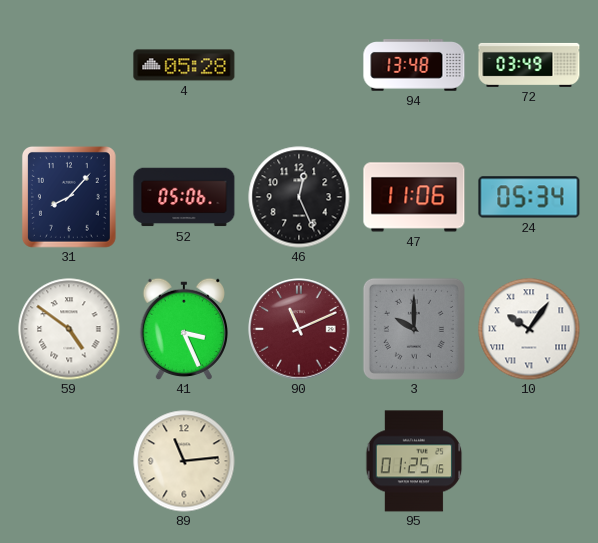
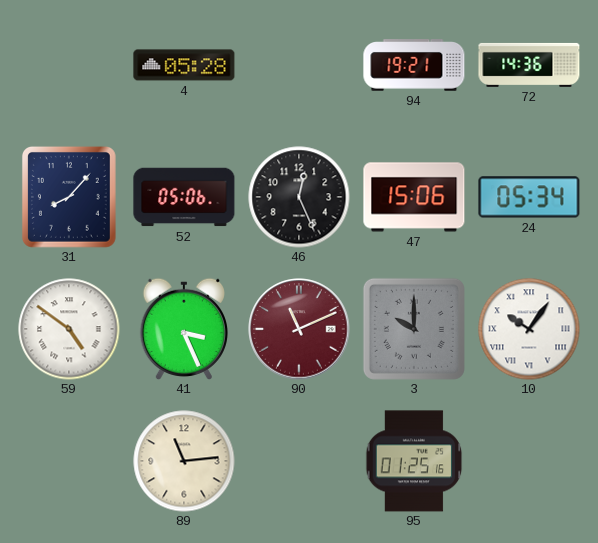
94: 13:48 -> 19:21 (414, 65)
72: 03:49 -> 14:36 (529, 65)
47: 11:06 -> 15:06 (414, 197)
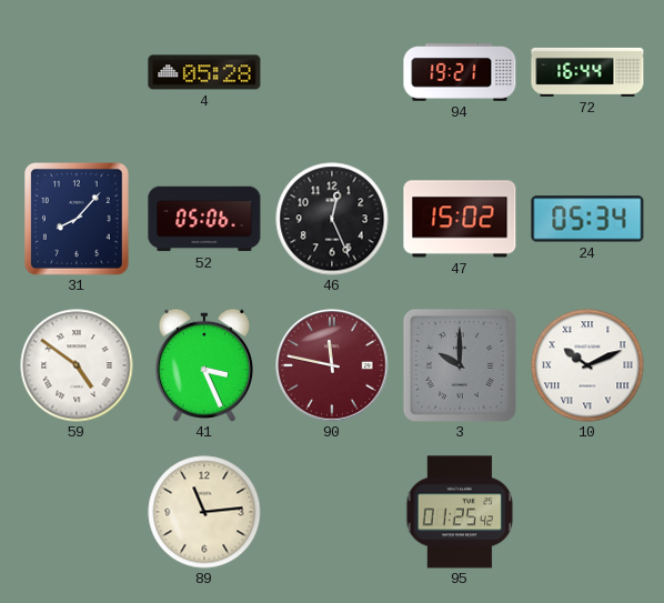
72: 14:36 -> 16:44 (587, 72)
47: 15:06 -> 15:02 (460, 219)
90: 11:11 -> 11:47 (332, 365)
10: 10:06 -> 10:11 (587, 365)
95: 01:25:16 -> 01:25:42 (460, 512)
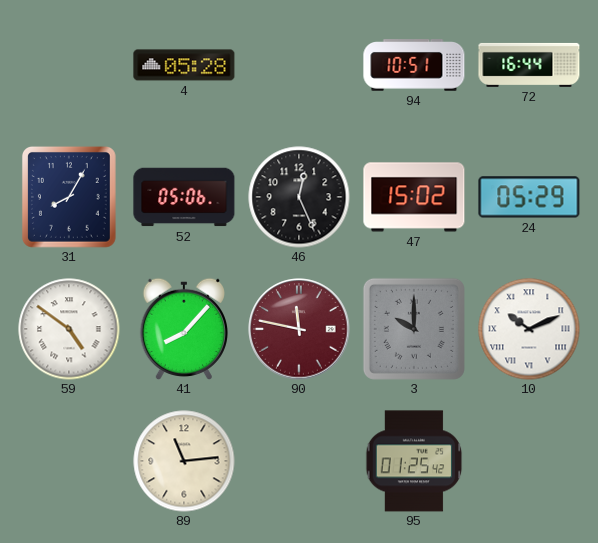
94: 19:21 -> 10:51 (414, 65)
31: 8:07 -> 8:05 (69, 197)
24: 05:34 -> 05:29 (529, 197)
41: 3:26 -> 8:07 (184, 328)
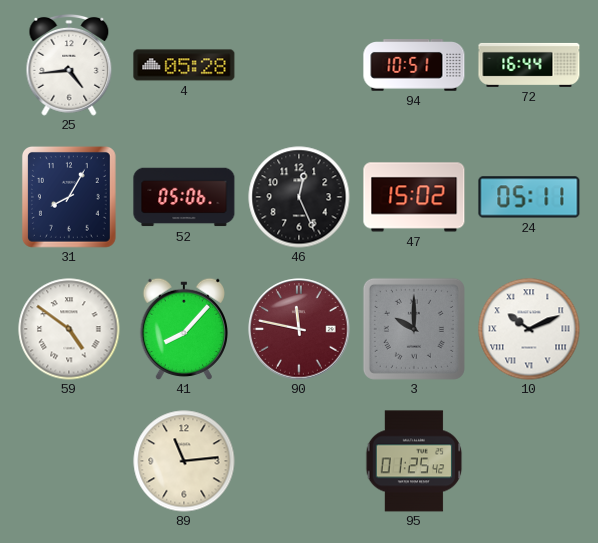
25: none -> 4:44 (69, 65)
24: 05:29 -> 05:11 (529, 197)
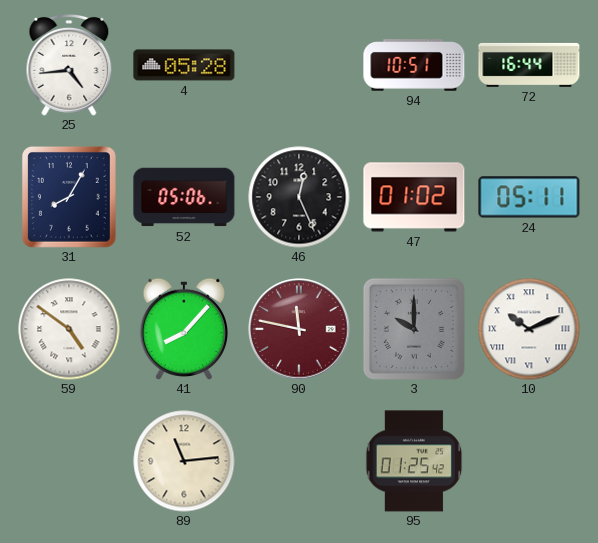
47: 15:02 -> 01:02 (414, 197)
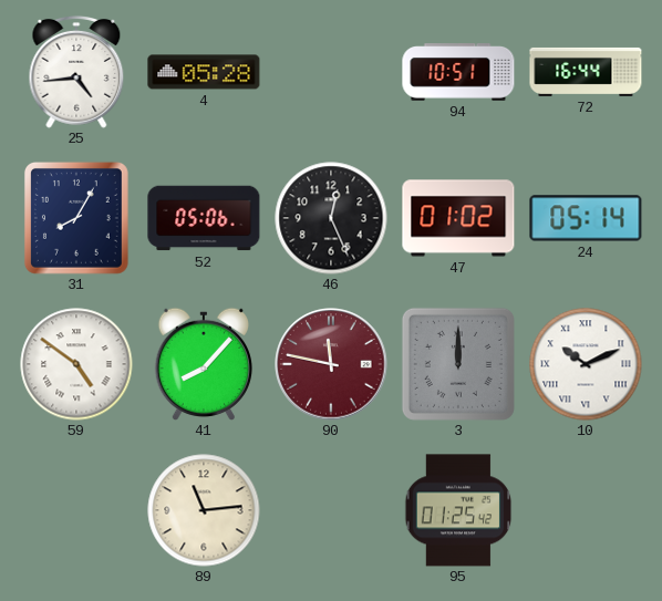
24: 05:11 -> 05:14 (586, 218)
3: 10:00 -> 12:00 (458, 364)
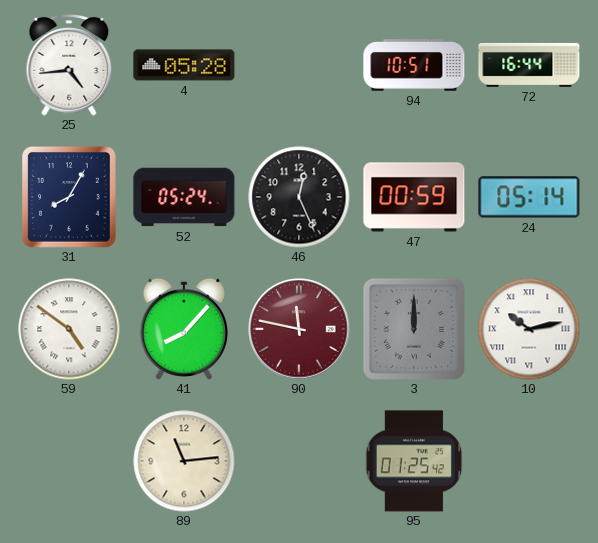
52: 05:06 -> 05:24 (184, 197)
47: 01:02 -> 00:59 (414, 197)
10: 10:11 -> 10:13 (529, 329)
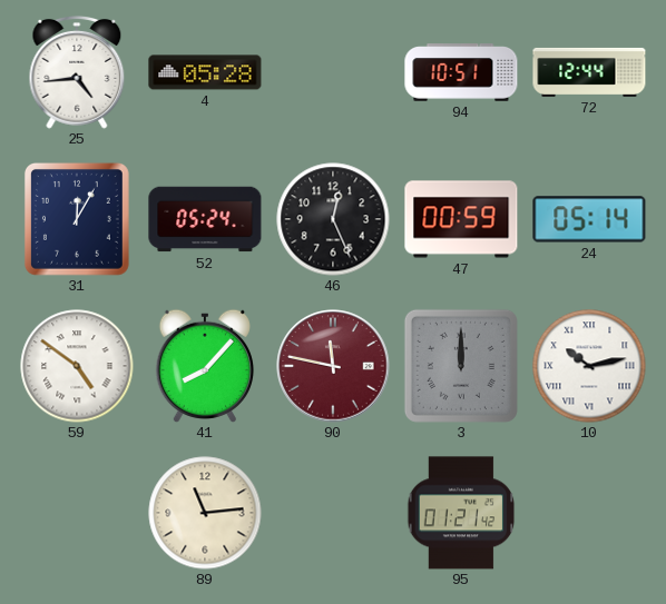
72: 16:44 -> 12:44 (589, 72)
31: 8:05 -> 12:05 (77, 219)
95: 01:25 -> 01:21 (461, 513)
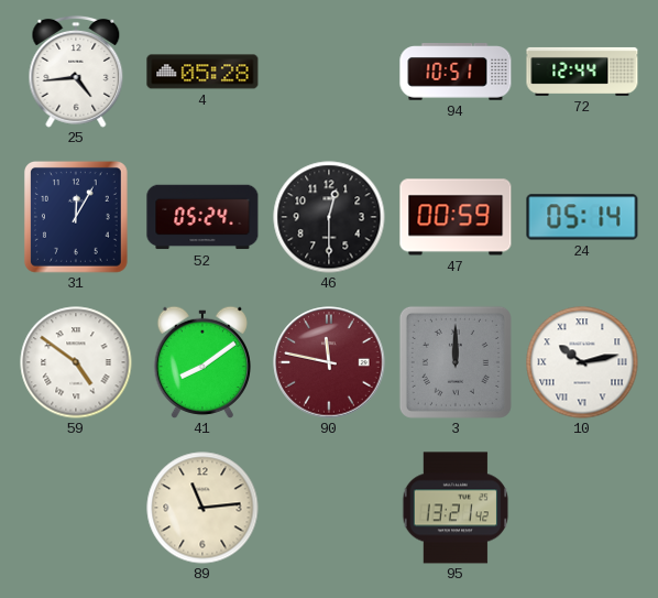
46: 12:26 -> 12:30 (329, 217)
41: 8:07 -> 8:09 (202, 361)
95: 01:21 -> 13:21 (456, 508)
